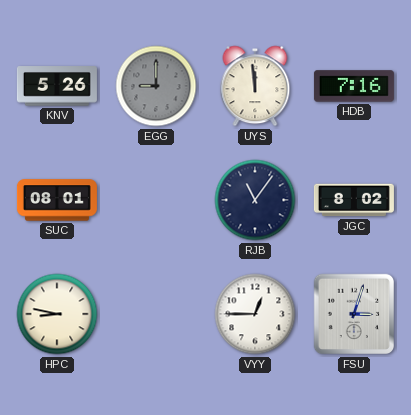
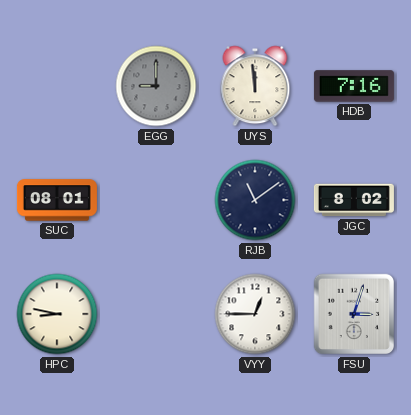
KNV: 5:26 -> none (57, 86)
RJB: 11:06 -> 11:09 (255, 200)
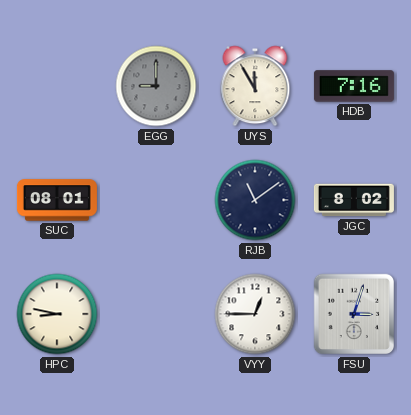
UYS: 11:59 -> 11:55 (255, 86)
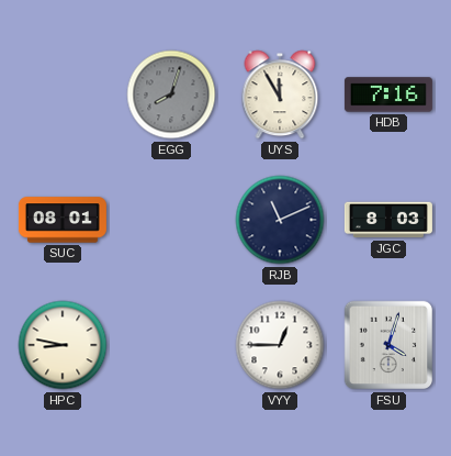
EGG: 9:00 -> 8:03 (171, 94)
RJB: 11:09 -> 11:11 (280, 220)
JGC: 8:02 -> 8:03 (388, 220)
FSU: 3:03 -> 4:03 (388, 345)
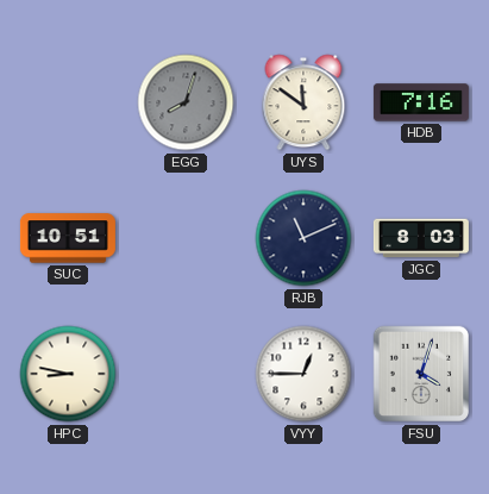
UYS: 11:55 -> 11:51 (303, 102)
SUC: 08:01 -> 10:51 (68, 238)
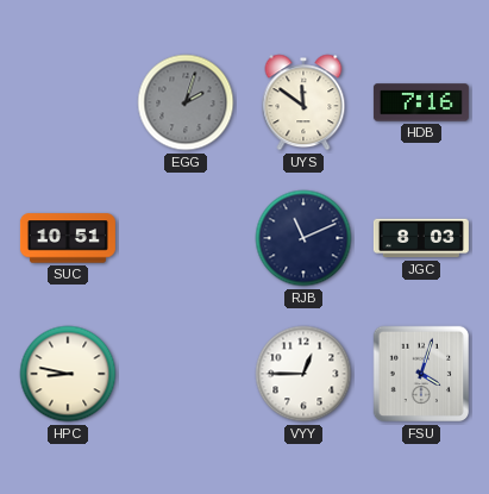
EGG: 8:03 -> 2:03 (186, 102)
